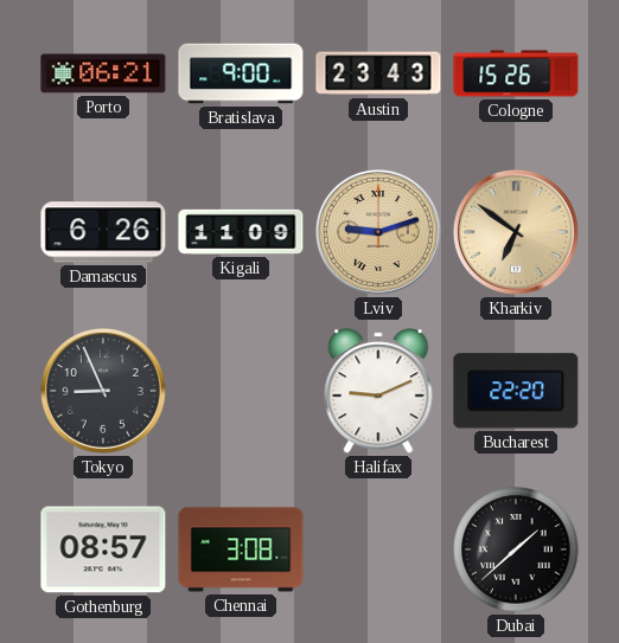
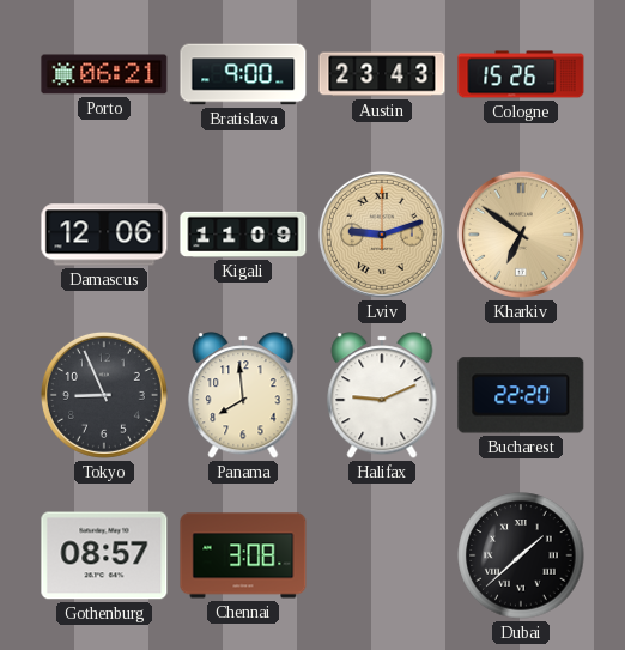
Damascus: 6:26 -> 12:06 (104, 235)
Panama: none -> 7:59 (243, 395)
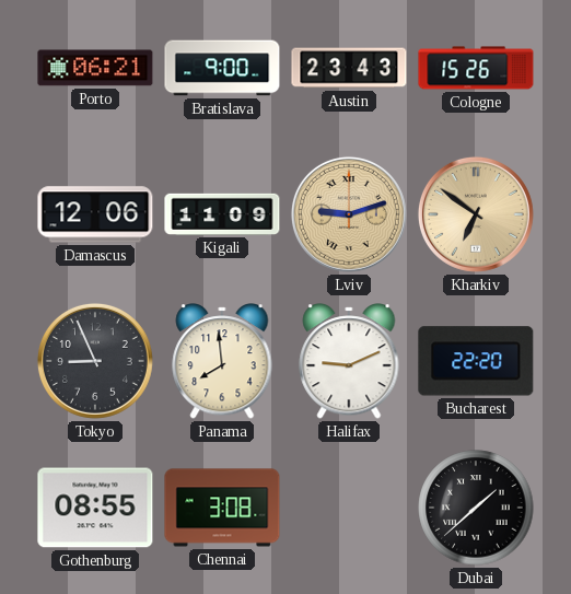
Gothenburg: 08:57 -> 08:55 (95, 508)
